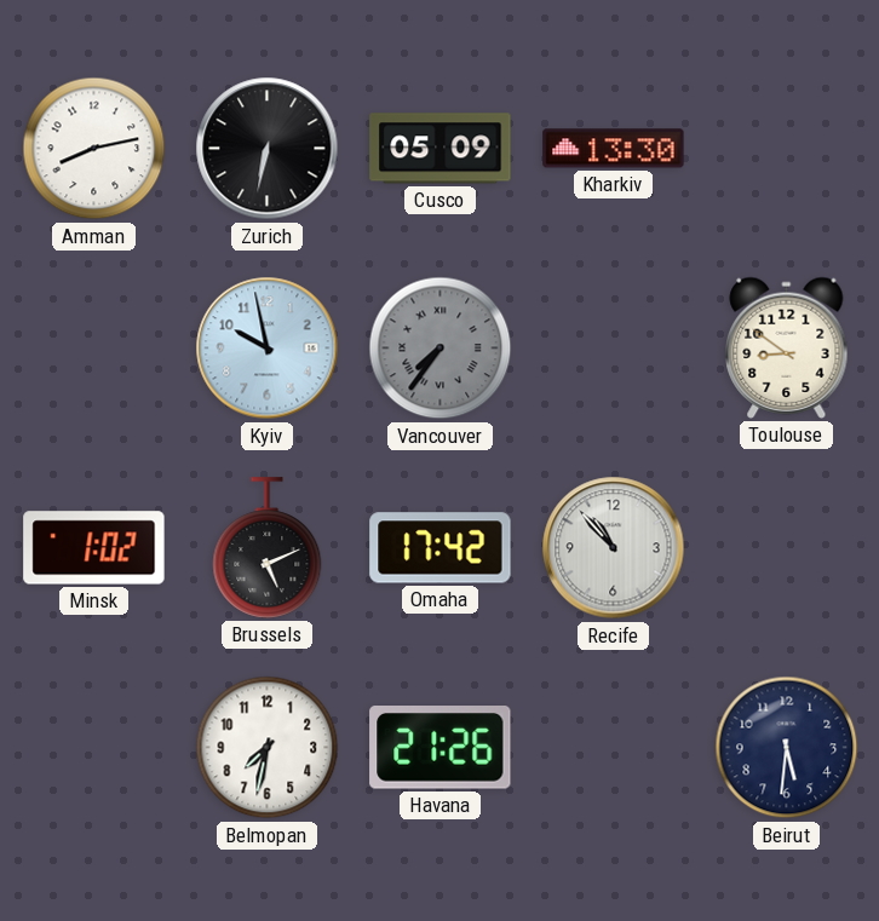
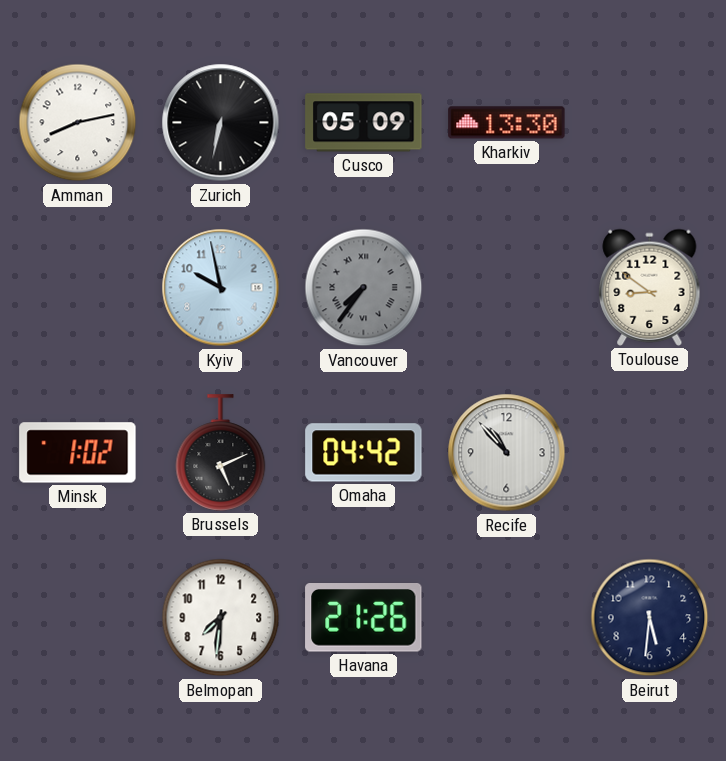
Omaha: 17:42 -> 04:42 (364, 453)
Belmopan: 7:32 -> 7:31 (221, 618)
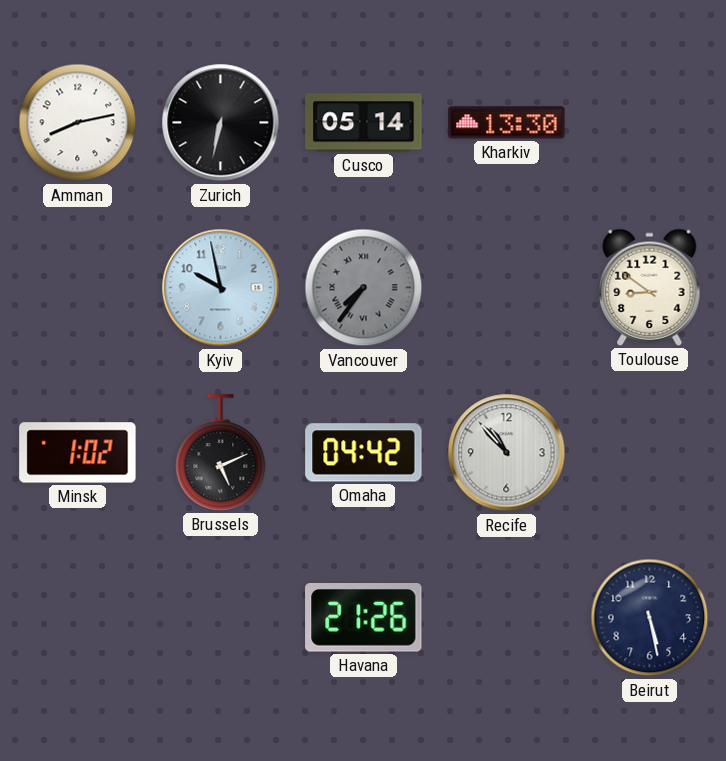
Cusco: 05:09 -> 05:14 (364, 123)
Belmopan: 7:31 -> none (221, 618)
Beirut: 5:31 -> 5:28 (650, 618)
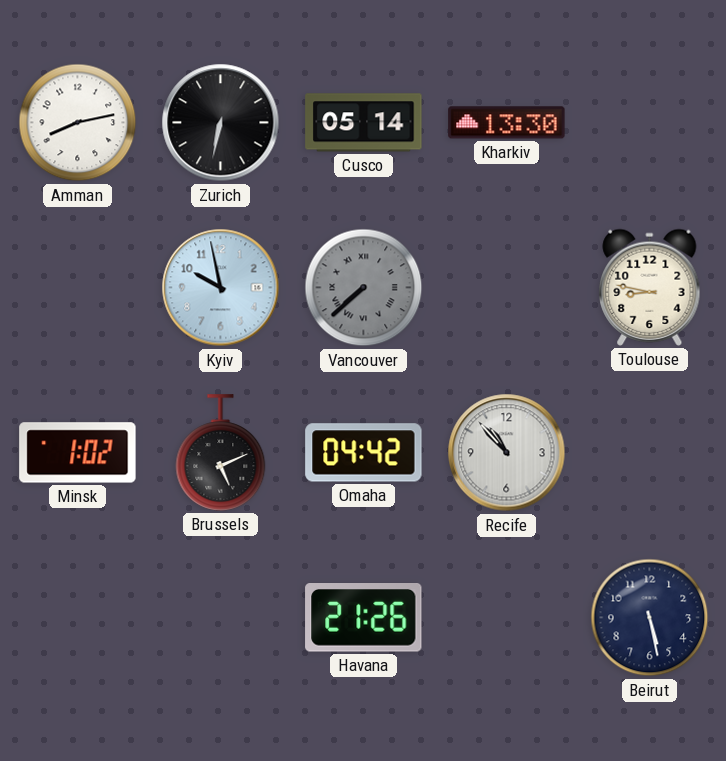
Vancouver: 7:36 -> 7:38 (364, 288)
Toulouse: 8:51 -> 8:47 (650, 287)
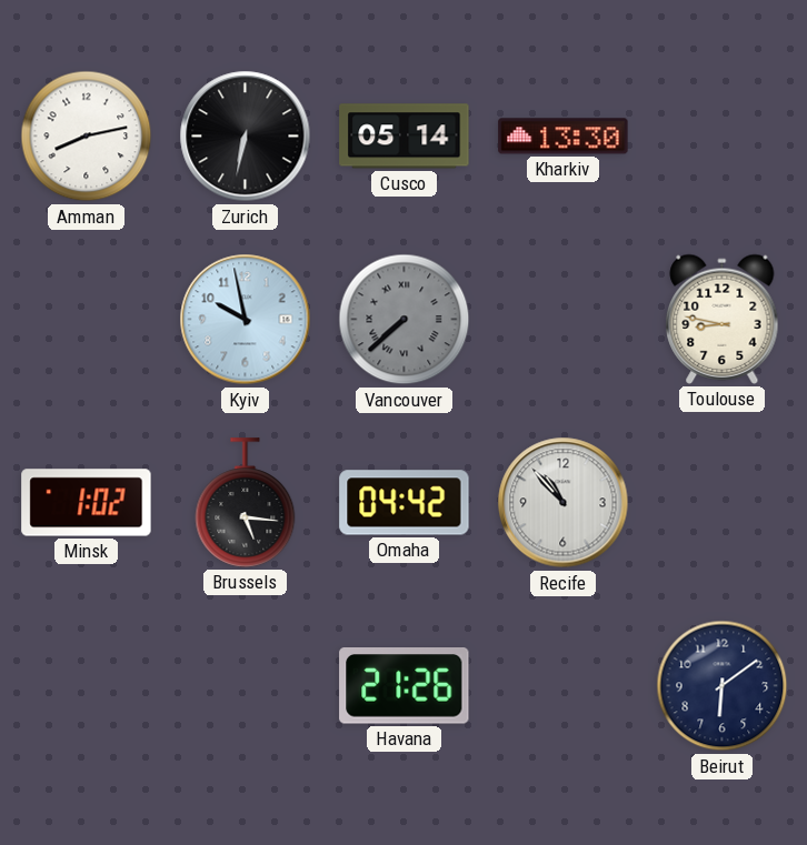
Brussels: 5:11 -> 5:16 (246, 503)
Beirut: 5:28 -> 6:09 (723, 686)
